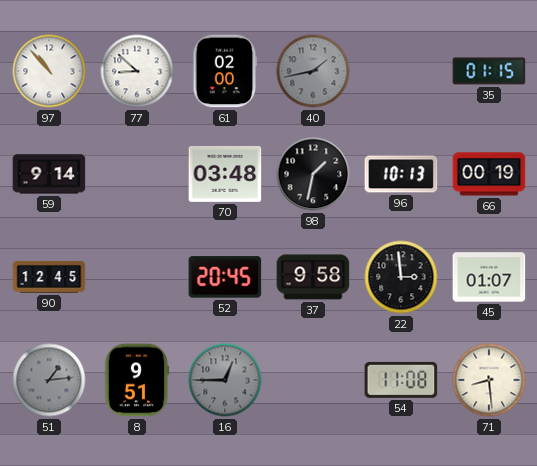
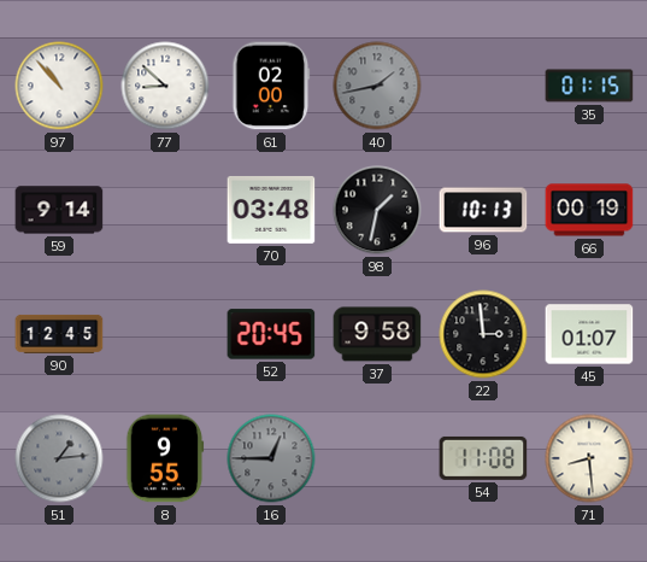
8: 9:51 -> 9:55 (165, 458)
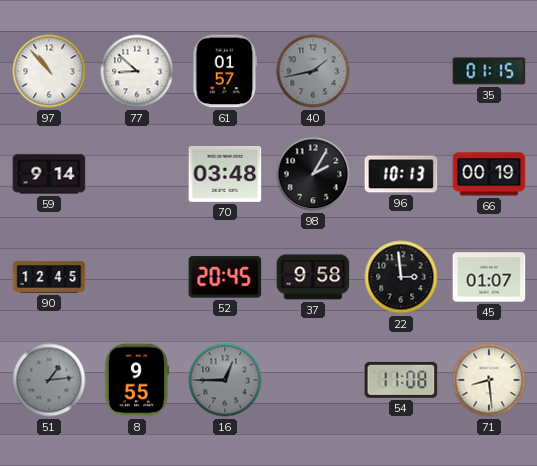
61: 02:00 -> 01:57 (225, 71)
98: 1:32 -> 2:05 (313, 174)
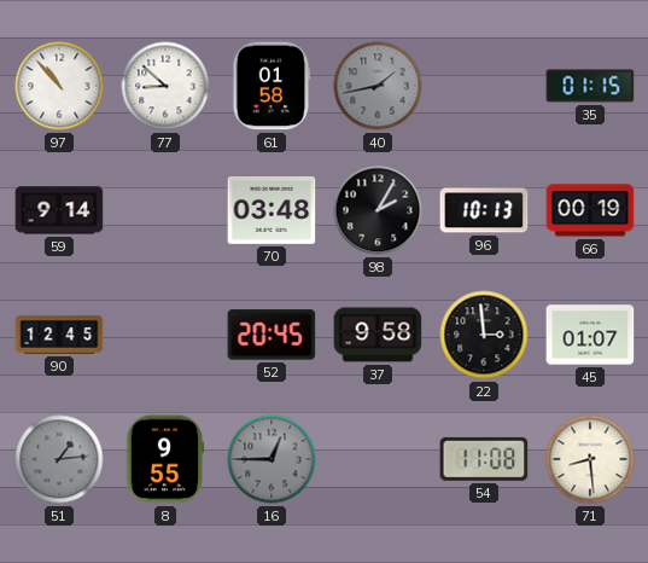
61: 01:57 -> 01:58 (272, 86)
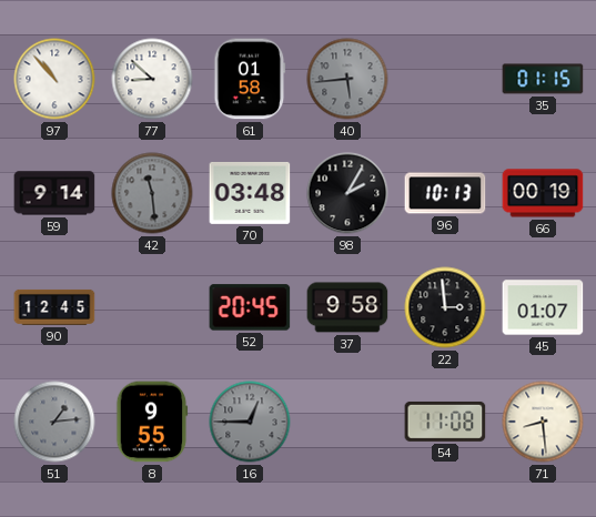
40: 1:43 -> 5:44 (347, 79)
42: none -> 11:29 (152, 193)
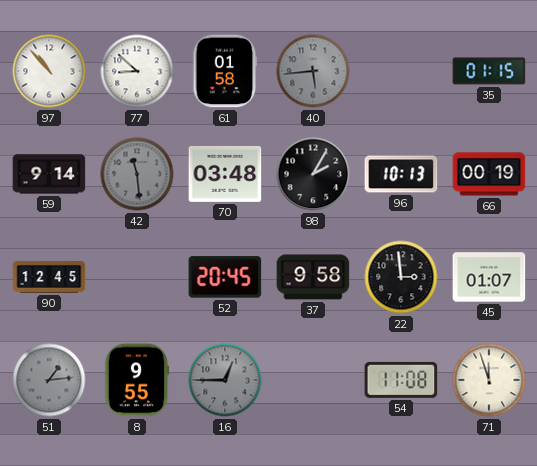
71: 8:29 -> 11:57 (489, 380)
